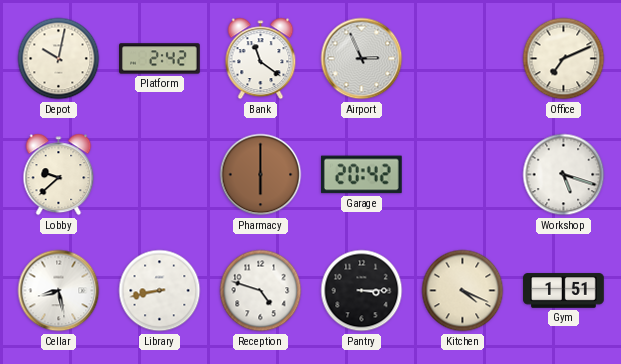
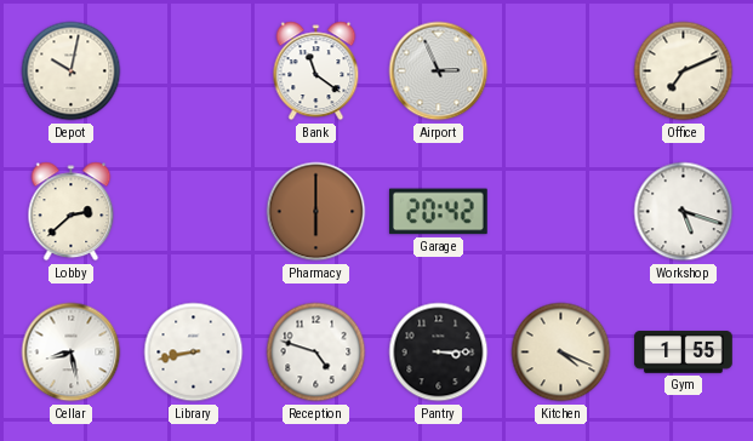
Platform: 2:42 -> none (160, 59)
Lobby: 9:38 -> 2:38 (72, 212)
Gym: 1:51 -> 1:55 (684, 353)
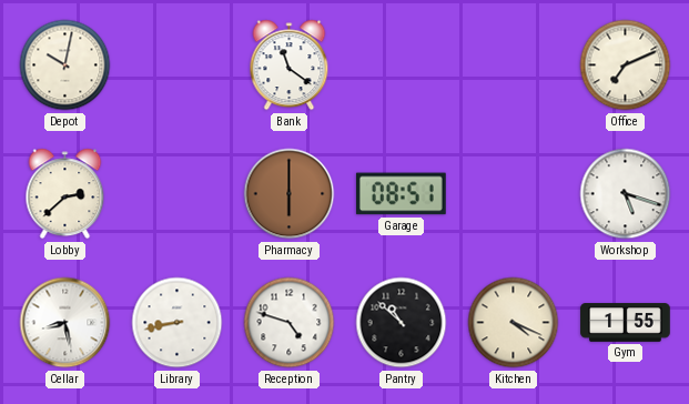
Airport: 2:56 -> none (439, 71)
Garage: 20:42 -> 08:51 (401, 194)
Pantry: 3:15 -> 10:52 (402, 323)
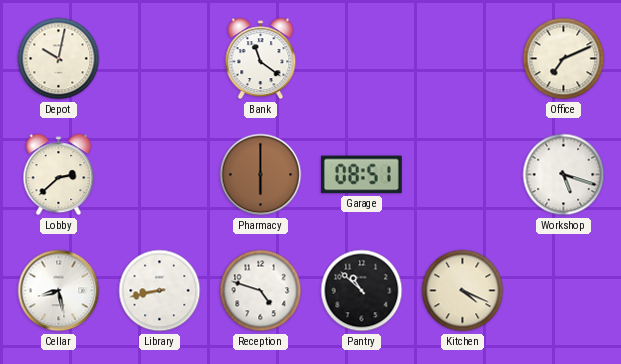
Gym: 1:55 -> none (626, 323)
